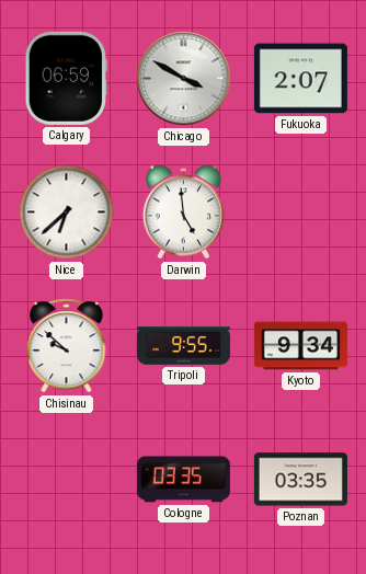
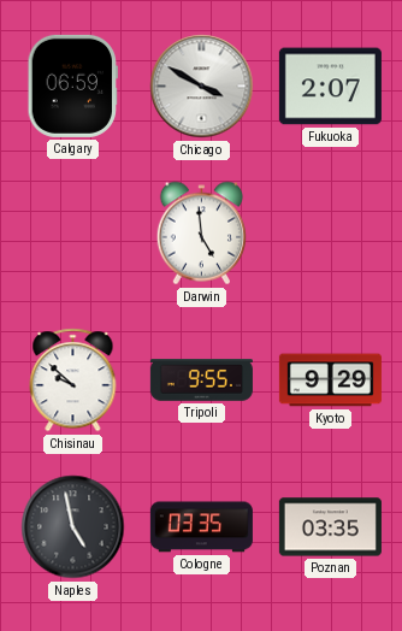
Nice: 6:38 -> none (67, 213)
Kyoto: 9:34 -> 9:29 (330, 381)
Naples: none -> 4:58 (73, 527)
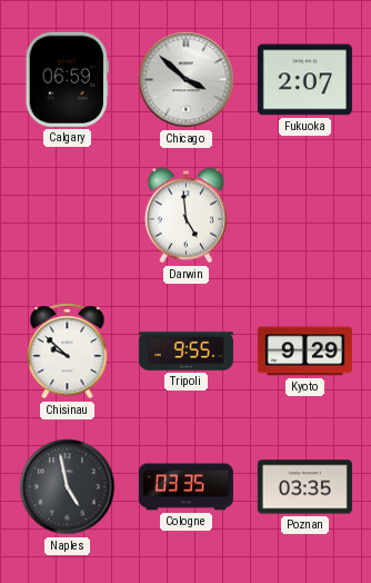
Chicago: 3:50 -> 3:52 (187, 80)
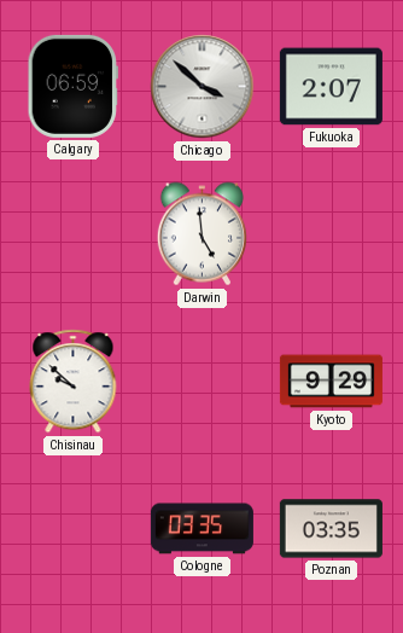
Tripoli: 9:55 -> none (185, 352)
Naples: 4:58 -> none (68, 487)
